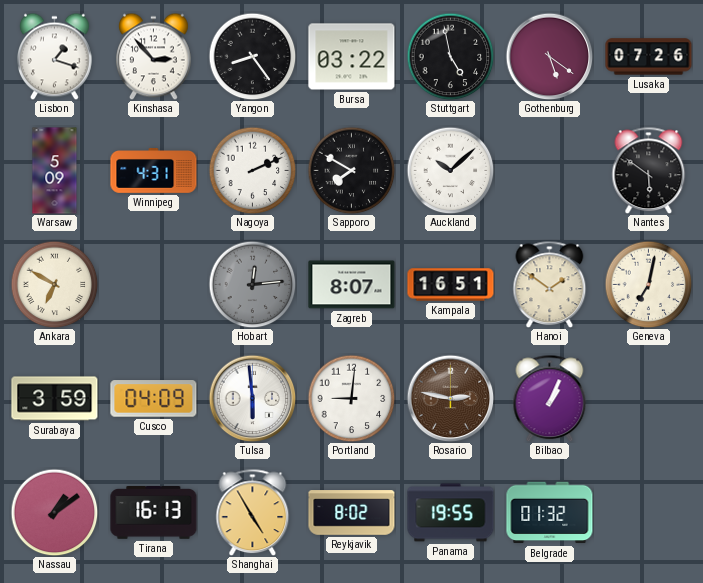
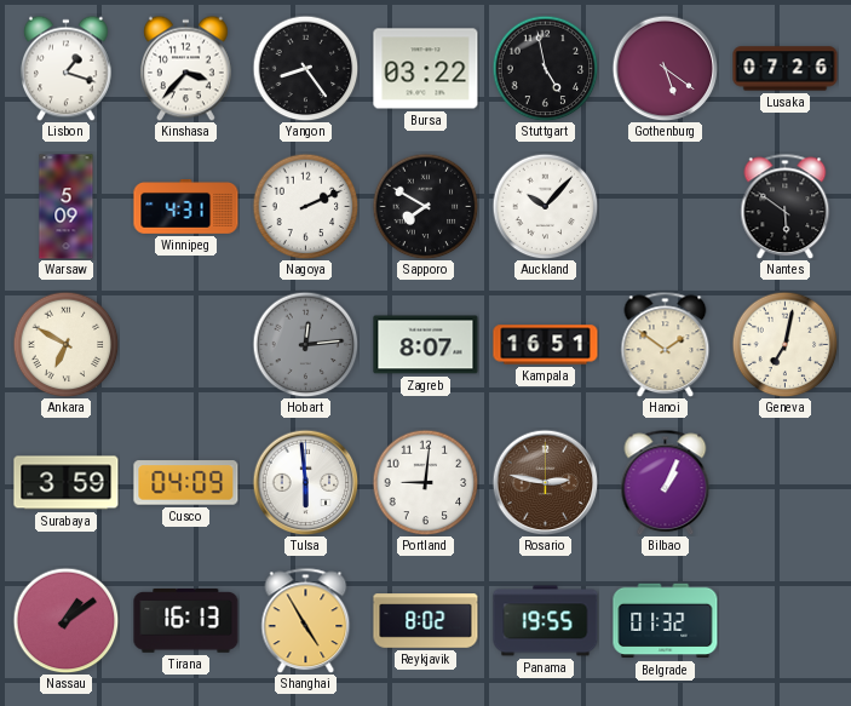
Kinshasa: 2:53 -> 3:37 (186, 68)
Auckland: 10:08 -> 10:07 (545, 206)
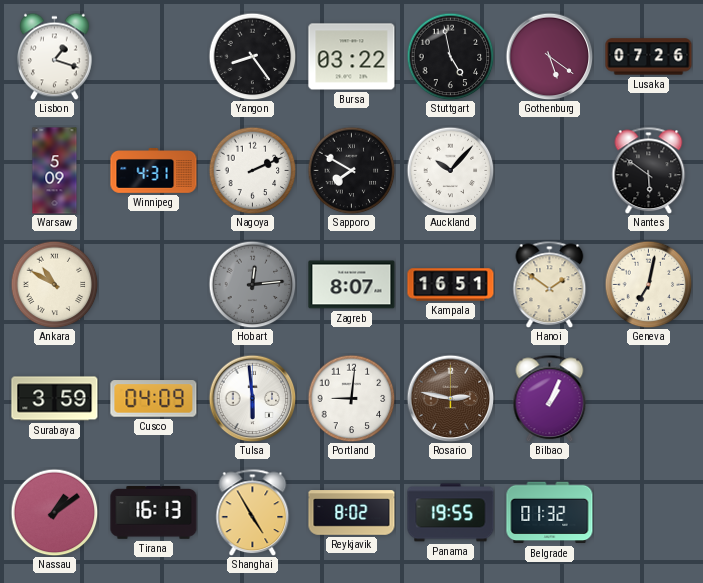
Kinshasa: 3:37 -> none (186, 68)
Ankara: 6:50 -> 10:50 (54, 284)
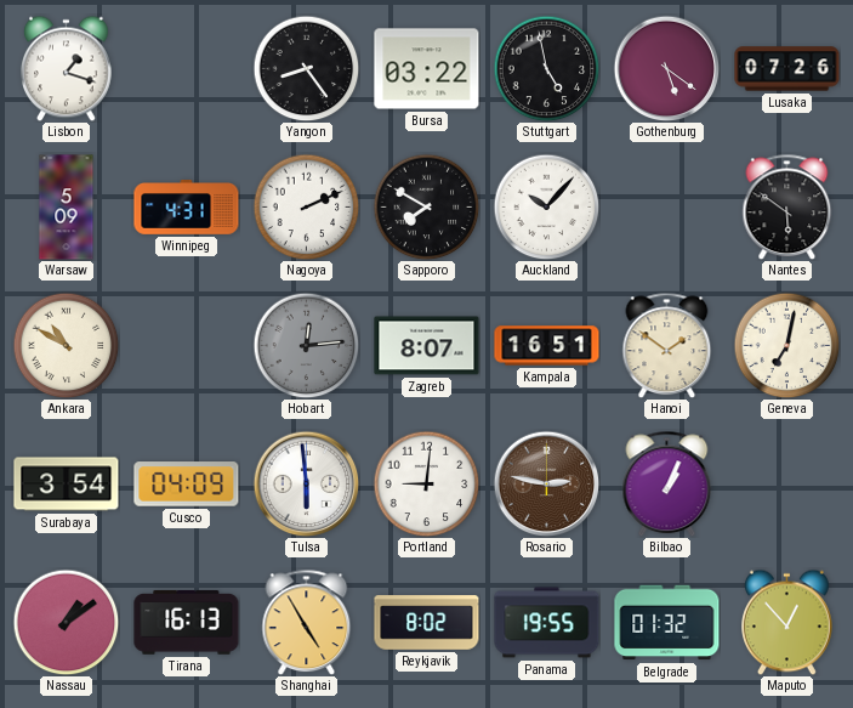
Surabaya: 3:59 -> 3:54 (67, 485)
Maputo: none -> 12:53 (787, 622)
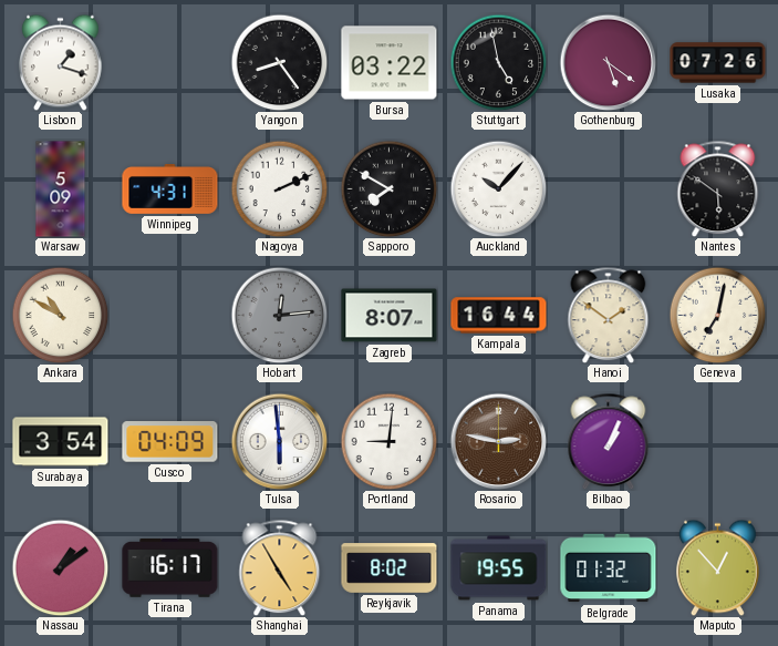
Kampala: 16:51 -> 16:44 (499, 316)
Tirana: 16:13 -> 16:17 (170, 568)
